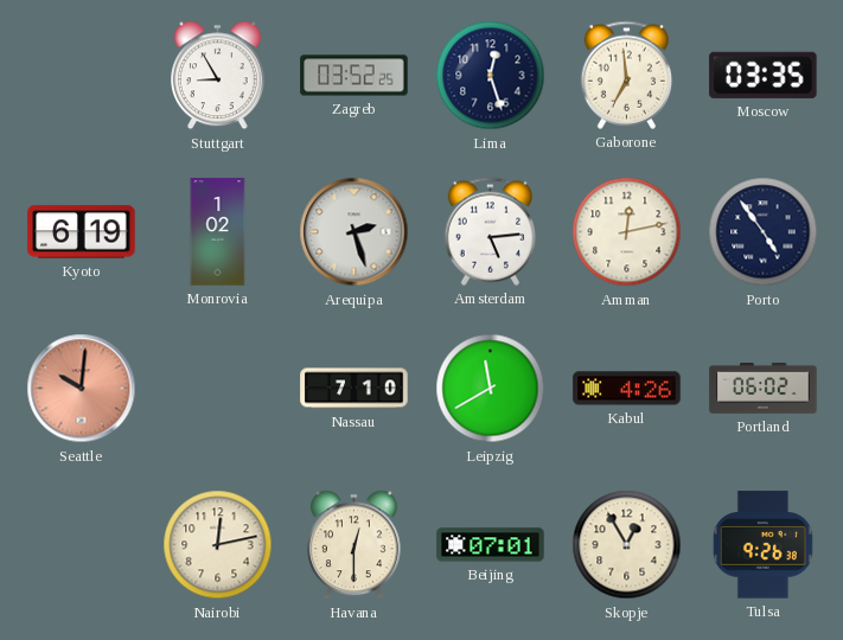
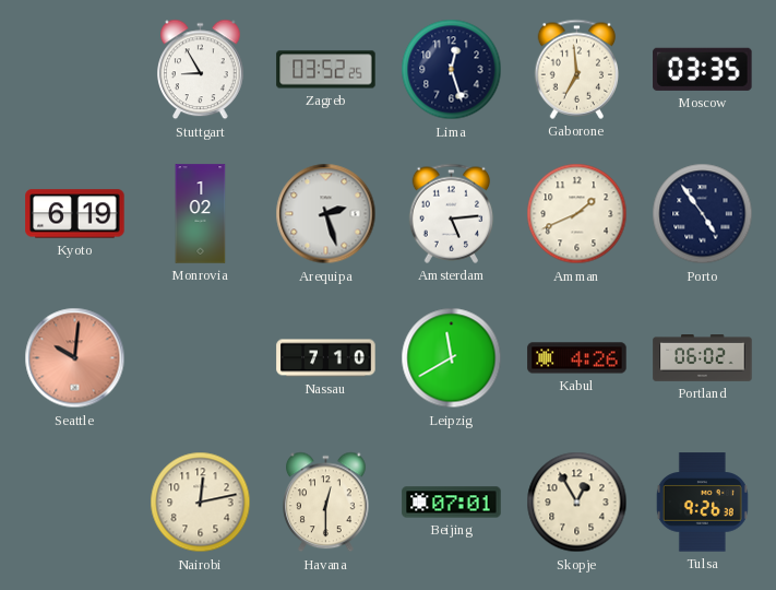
Amman: 12:13 -> 1:41 (577, 214)
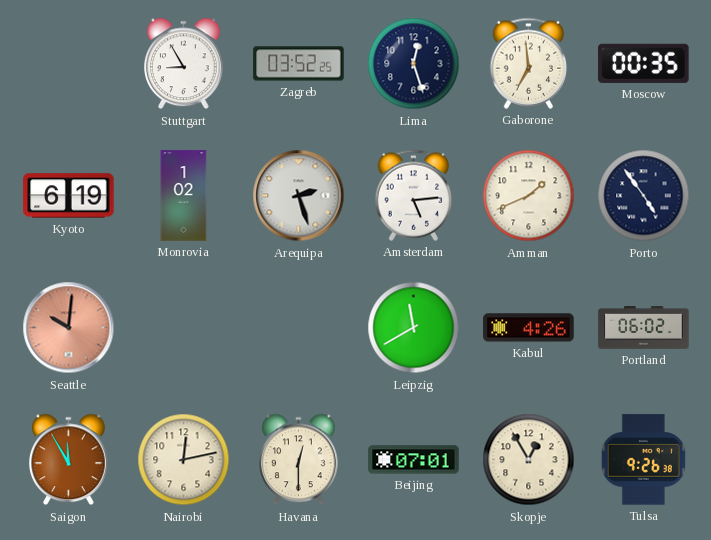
Moscow: 03:35 -> 00:35 (644, 63)
Nassau: 7:10 -> none (326, 358)
Saigon: none -> 11:55 (69, 460)
